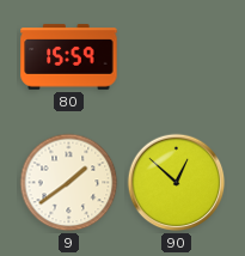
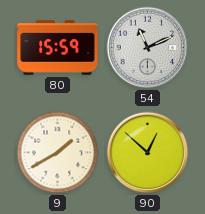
54: none -> 11:11 (148, 48)
9: 1:39 -> 1:40 (58, 153)
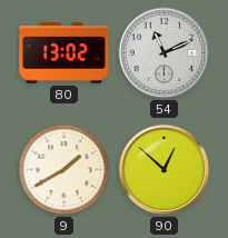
80: 15:59 -> 13:02 (65, 53)
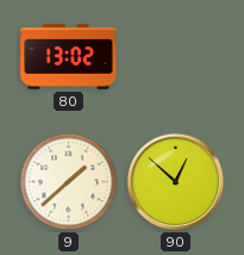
54: 11:11 -> none (165, 53)
9: 1:40 -> 1:38 (69, 182)
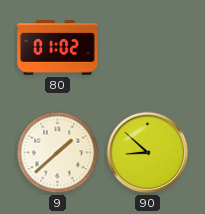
80: 13:02 -> 01:02 (58, 48)
90: 12:52 -> 8:52 (148, 153)
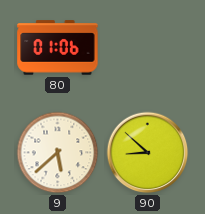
80: 01:02 -> 01:06 (58, 48)
9: 1:38 -> 5:38 (58, 153)
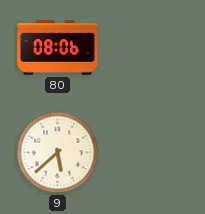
80: 01:06 -> 08:06 (58, 48)
90: 8:52 -> none (148, 153)
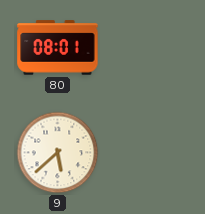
80: 08:06 -> 08:01 (58, 48)
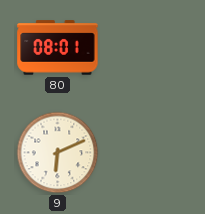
9: 5:38 -> 6:11 (58, 153)
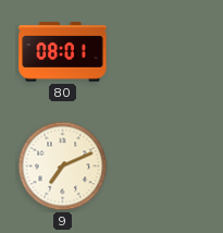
9: 6:11 -> 7:11 (63, 167)
